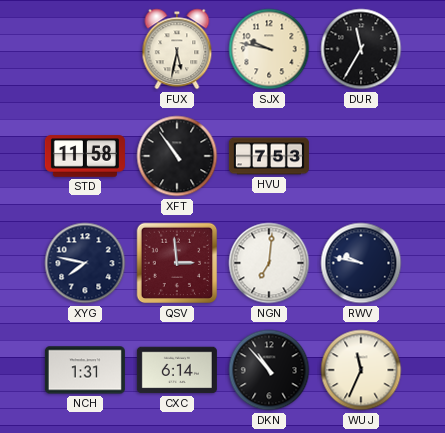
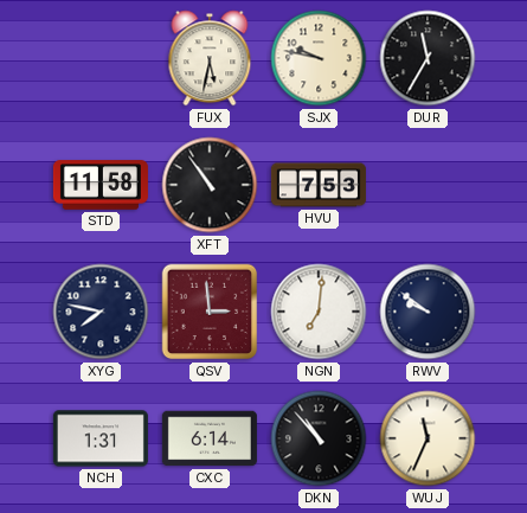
RWV: 9:47 -> 9:51 (428, 312)
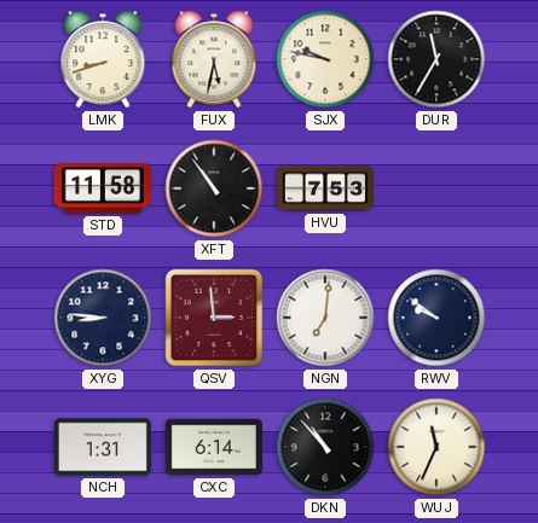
LMK: none -> 8:42 (103, 59)
XYG: 7:47 -> 8:46 (103, 318)
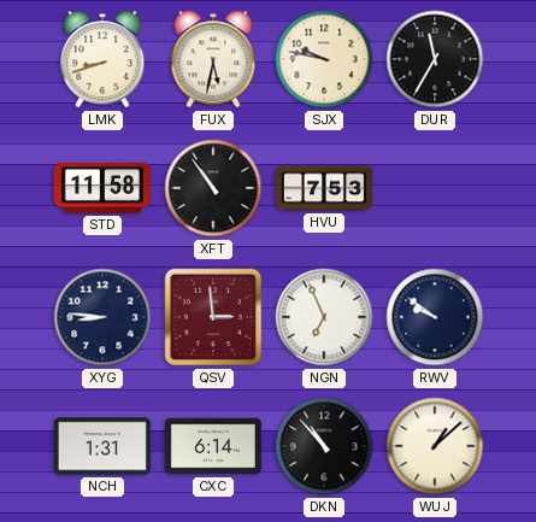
NGN: 7:01 -> 6:56 (324, 317)
WUJ: 11:34 -> 1:08 (435, 446)
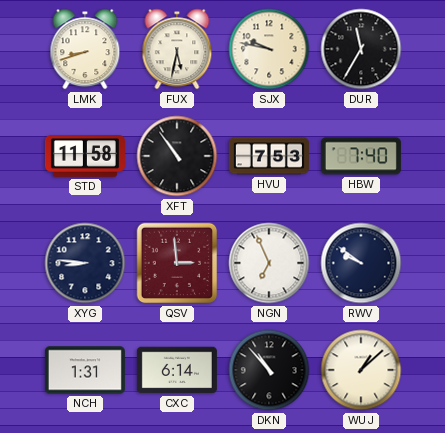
HBW: none -> 7:40 (361, 156)
